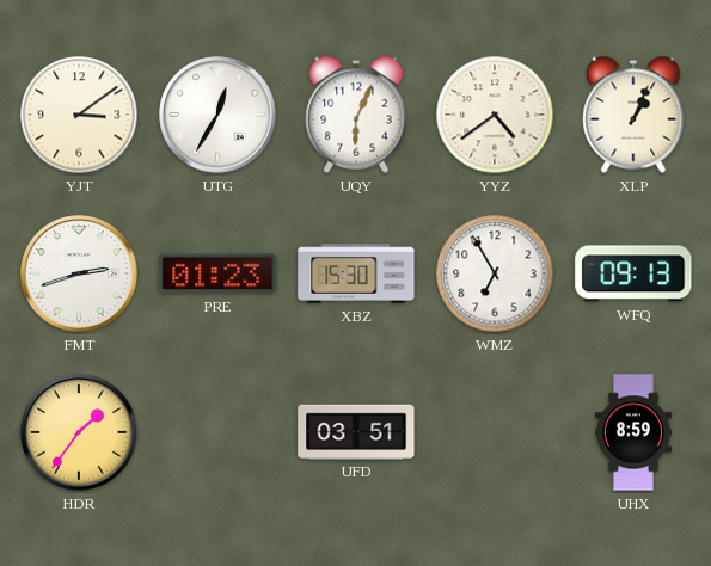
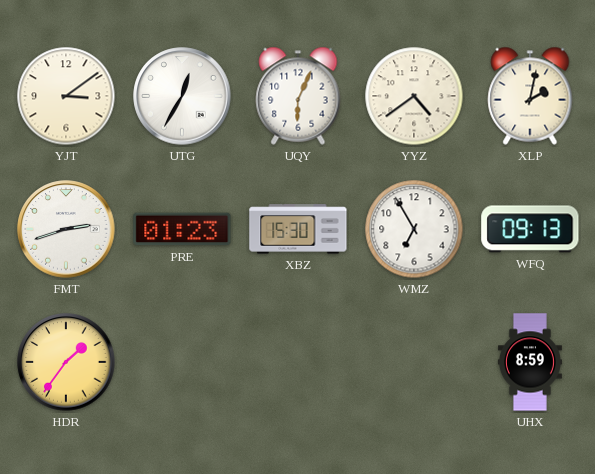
XLP: 1:04 -> 2:02 (530, 96)
UFD: 03:51 -> none (356, 431)
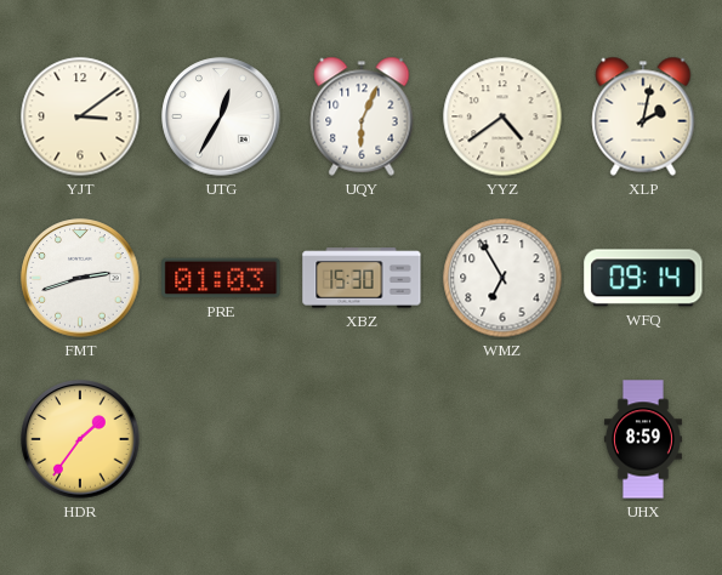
PRE: 01:23 -> 01:03 (221, 278)
WFQ: 09:13 -> 09:14 (643, 278)
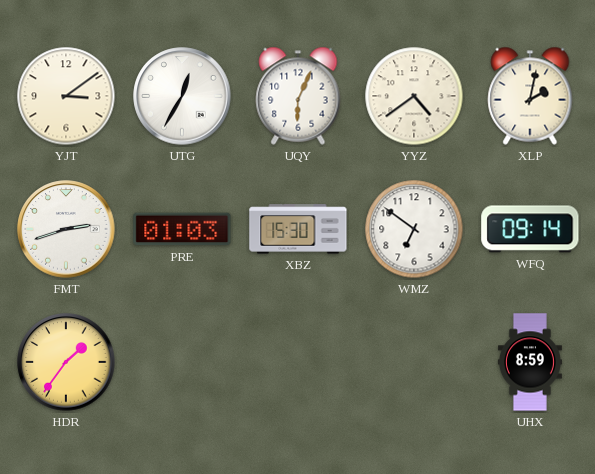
WMZ: 6:55 -> 6:51 (414, 229)
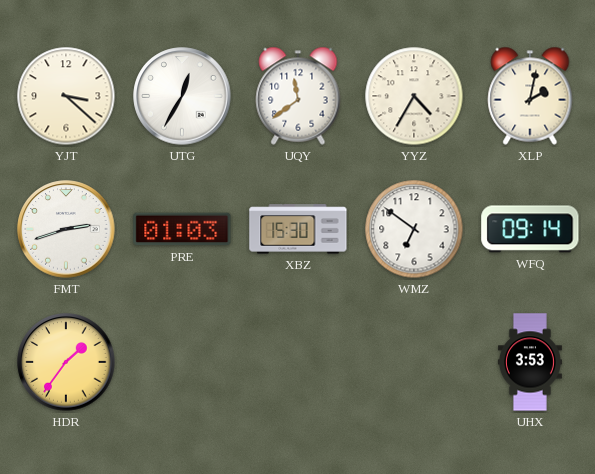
YJT: 3:09 -> 3:22 (66, 96)
UQY: 6:04 -> 11:39 (298, 96)
YYZ: 4:39 -> 4:35 (414, 96)
UHX: 8:59 -> 3:53 (530, 362)
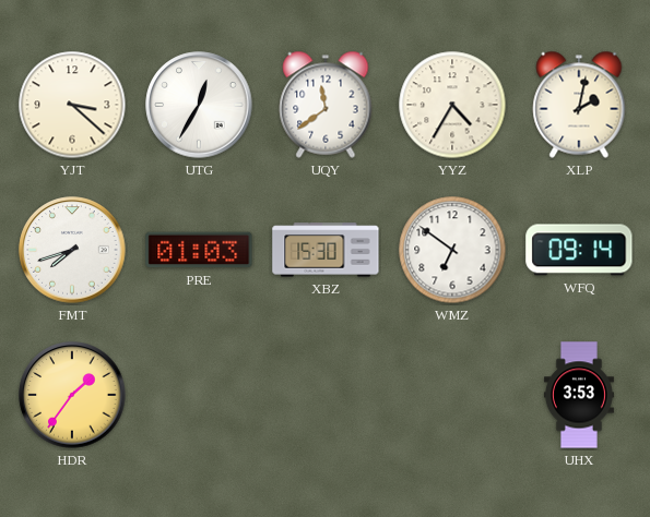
FMT: 2:42 -> 7:42 (72, 250)
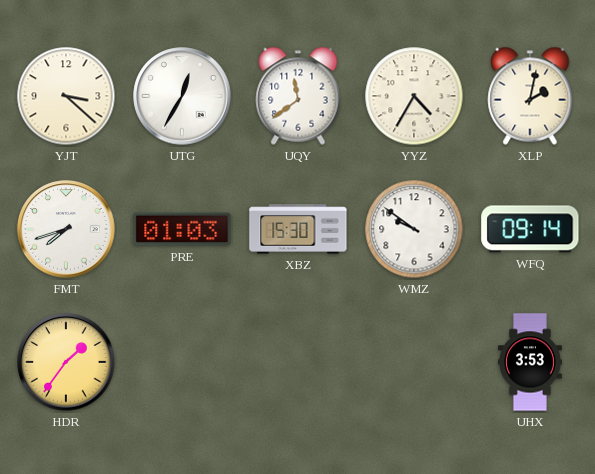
WMZ: 6:51 -> 9:51 (414, 229)
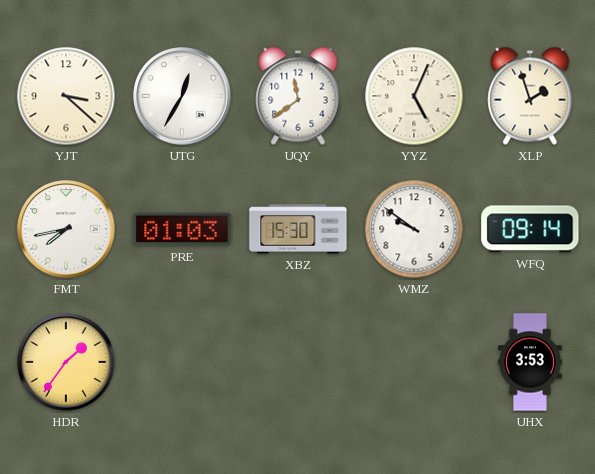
YYZ: 4:35 -> 5:04 (414, 96)
XLP: 2:02 -> 1:57 (530, 96)
FMT: 7:42 -> 7:43 (66, 229)
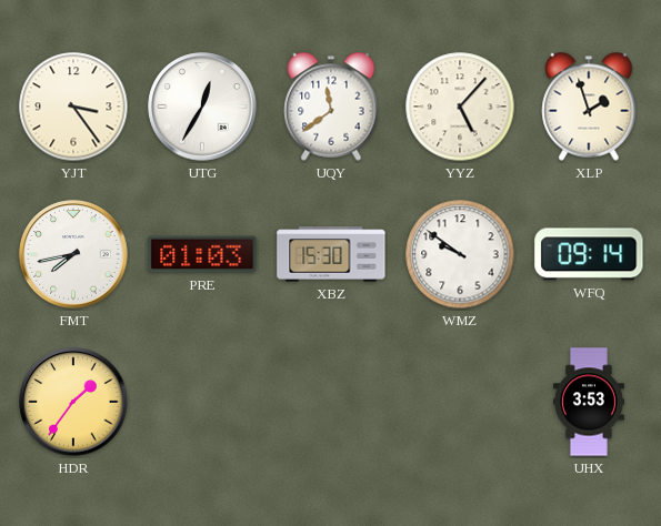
YJT: 3:22 -> 3:24 (73, 107)
YYZ: 5:04 -> 5:07 (460, 107)
